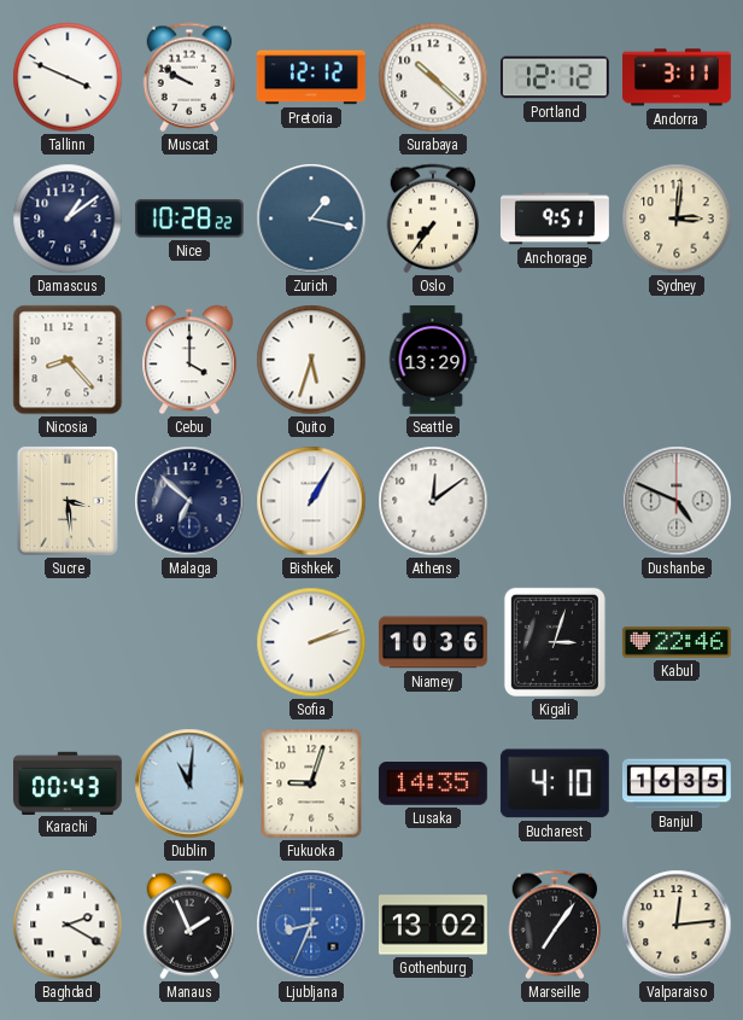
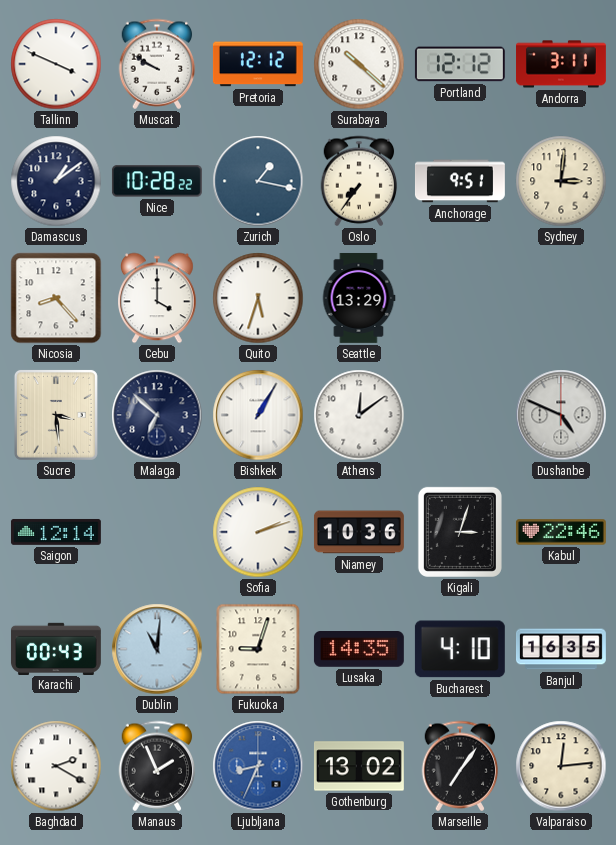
Saigon: none -> 12:14 (56, 532)
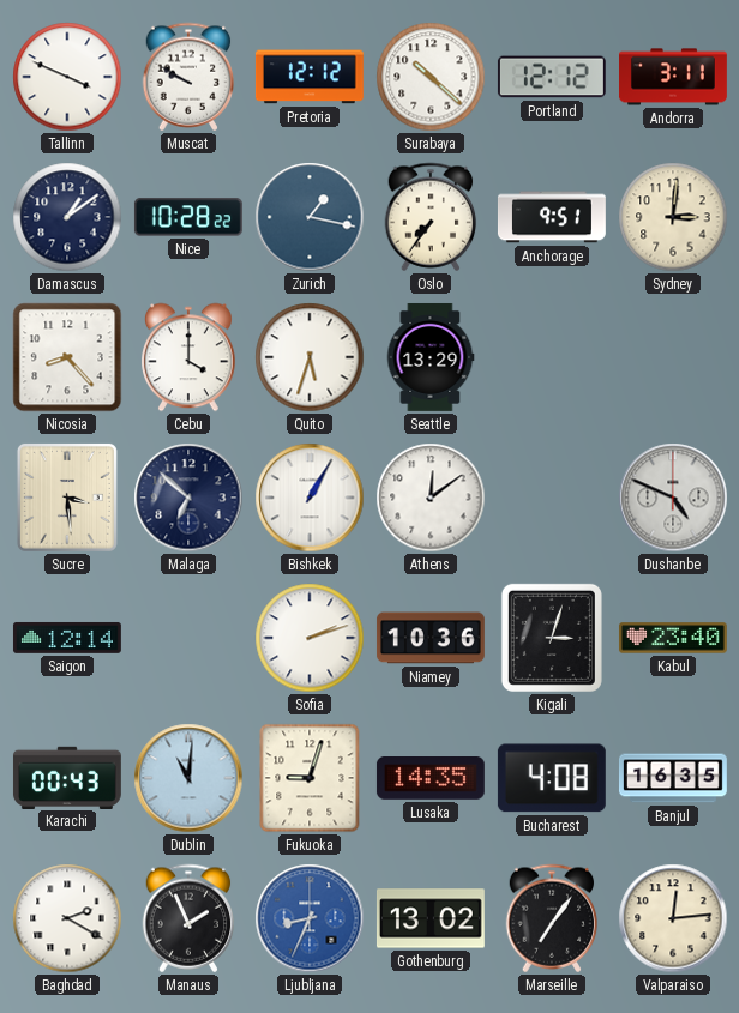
Kabul: 22:46 -> 23:40 (673, 638)
Bucharest: 4:10 -> 4:08 (552, 778)
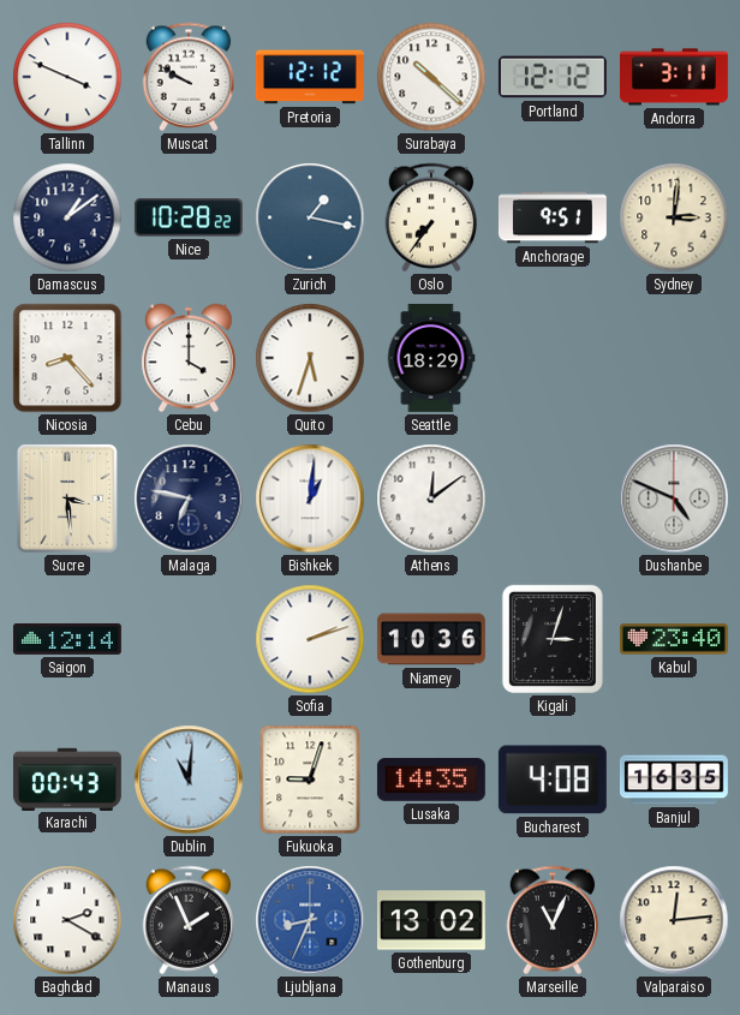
Seattle: 13:29 -> 18:29 (431, 358)
Malaga: 6:52 -> 6:47 (189, 498)
Bishkek: 1:05 -> 1:01 (310, 498)
Marseille: 7:06 -> 11:04 (553, 920)
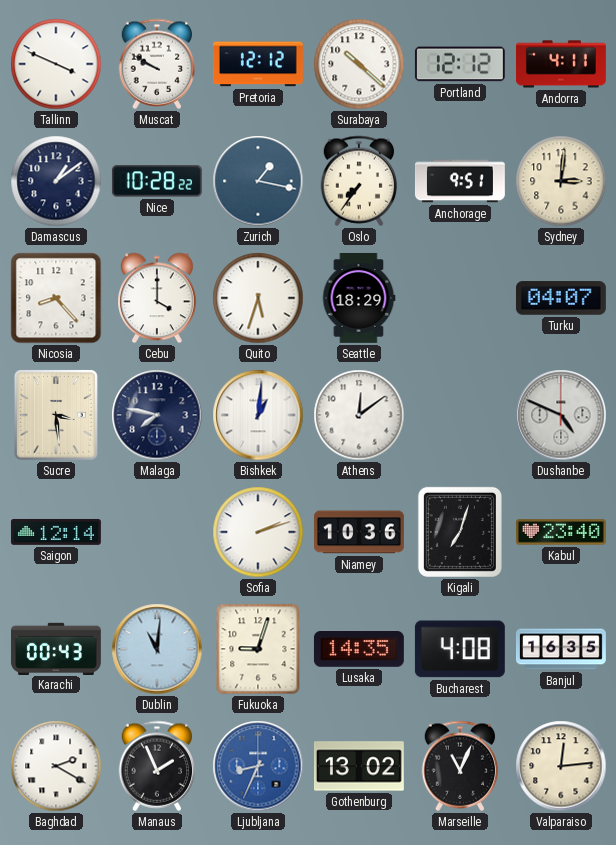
Andorra: 3:11 -> 4:11 (562, 64)
Turku: none -> 04:07 (561, 298)
Malaga: 6:47 -> 7:47 (157, 415)
Kigali: 3:03 -> 7:03 (460, 532)
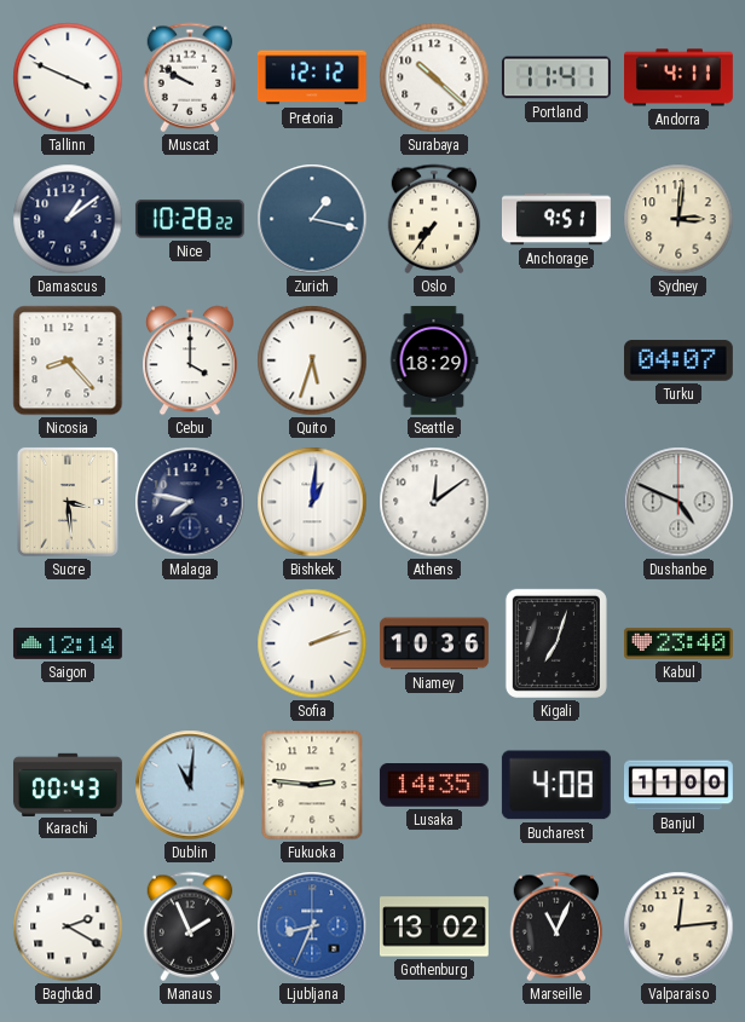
Portland: 12:12 -> 11:41 (556, 77)
Fukuoka: 9:03 -> 2:46 (312, 785)
Banjul: 16:35 -> 11:00 (680, 785)
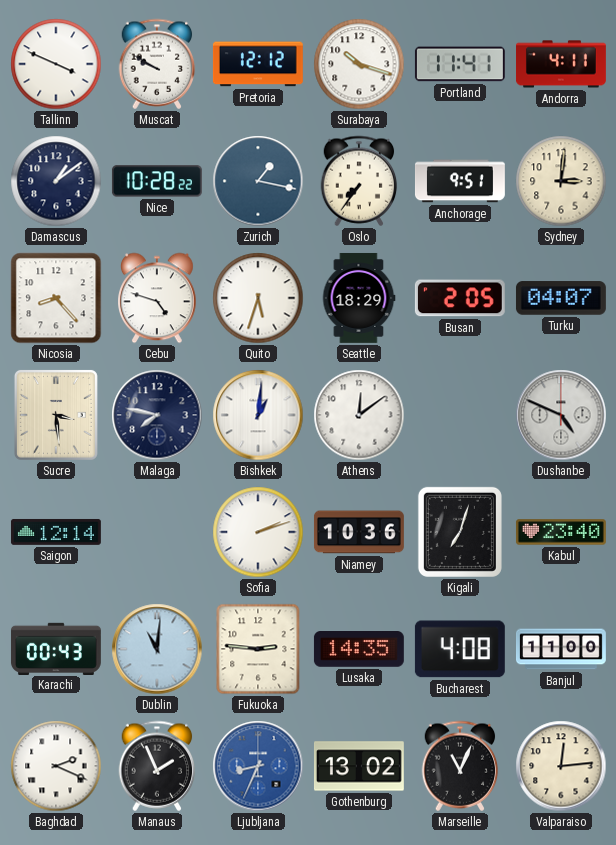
Surabaya: 10:22 -> 10:18 (359, 64)
Cebu: 4:00 -> 4:48 (158, 298)
Busan: none -> 2:05 (460, 298)
Baghdad: 2:20 -> 2:19 (56, 766)
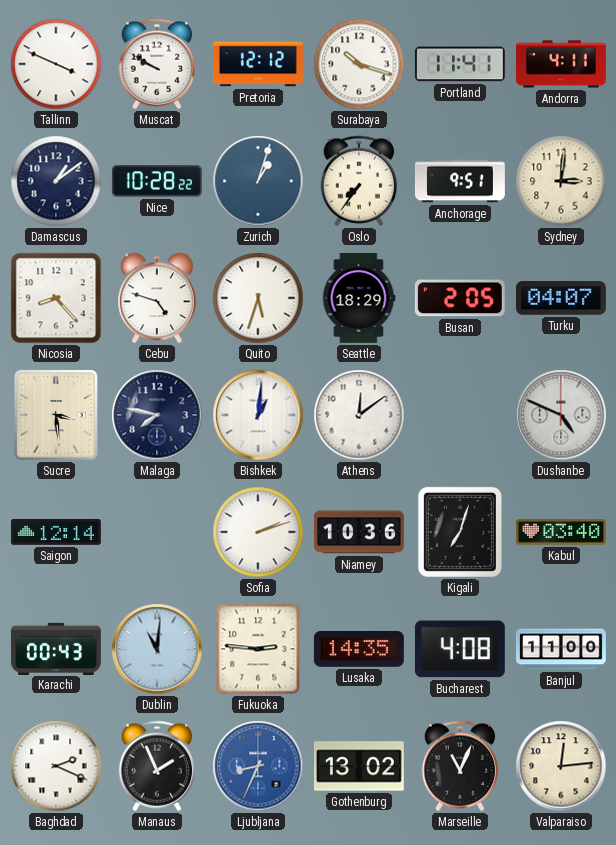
Zurich: 1:17 -> 1:03 (258, 181)
Kabul: 23:40 -> 03:40 (561, 532)
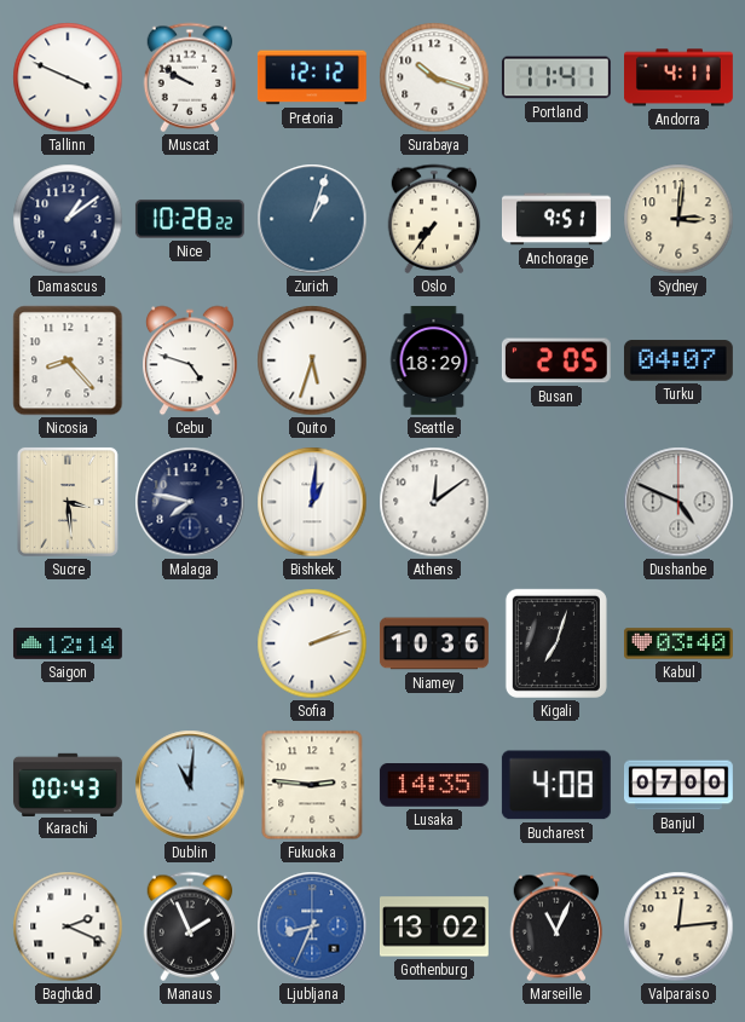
Banjul: 11:00 -> 07:00 (680, 785)
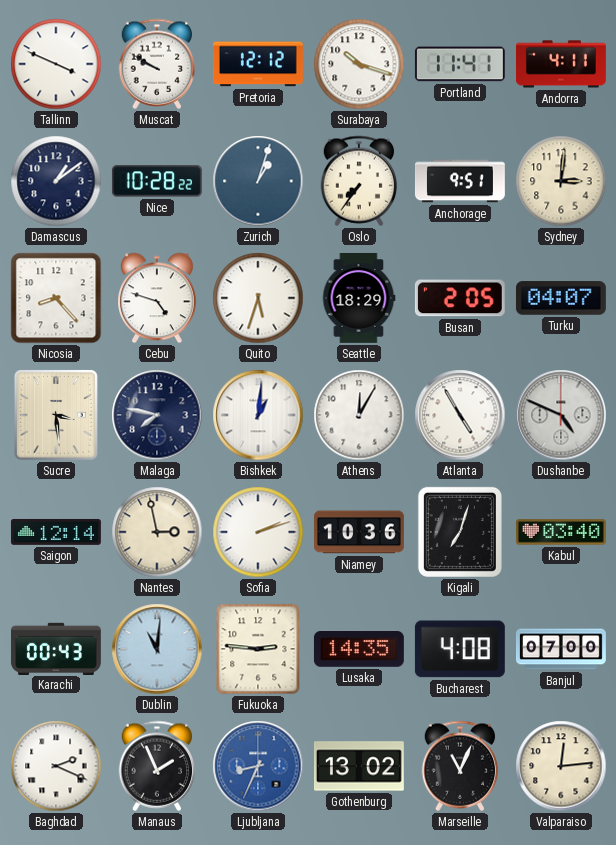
Athens: 12:09 -> 12:05 (359, 415)
Atlanta: none -> 4:55 (460, 415)
Nantes: none -> 2:58 (157, 532)
